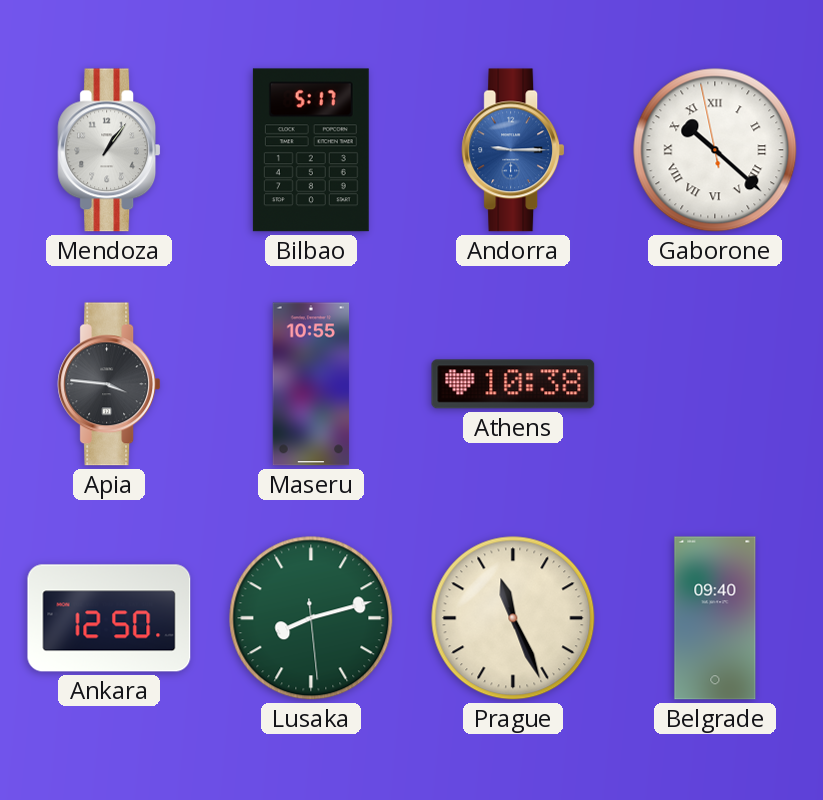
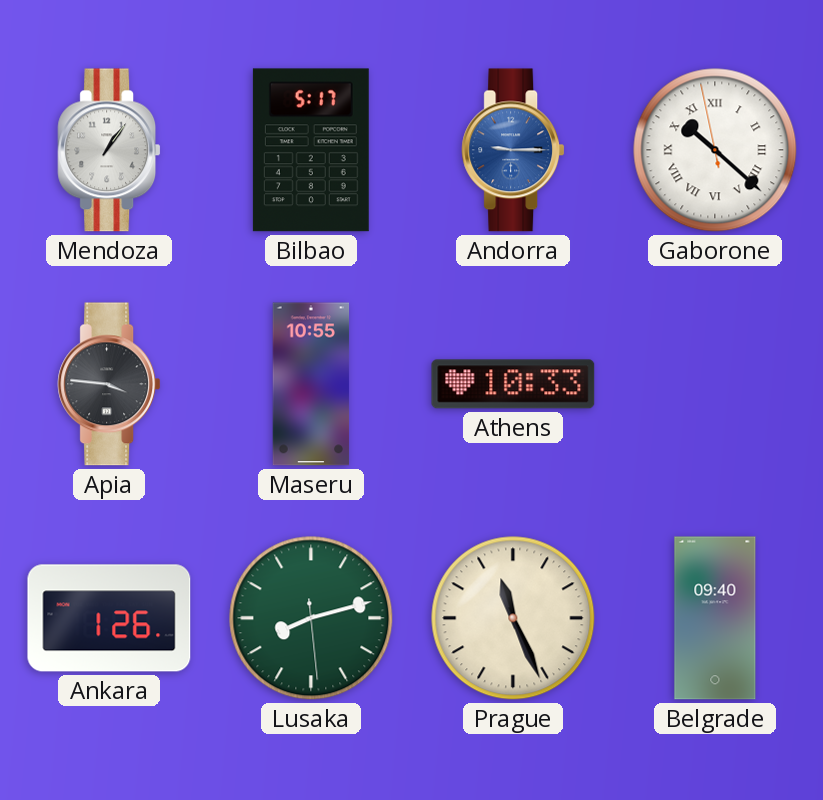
Athens: 10:38 -> 10:33 (513, 384)
Ankara: 12:50 -> 1:26 (109, 618)
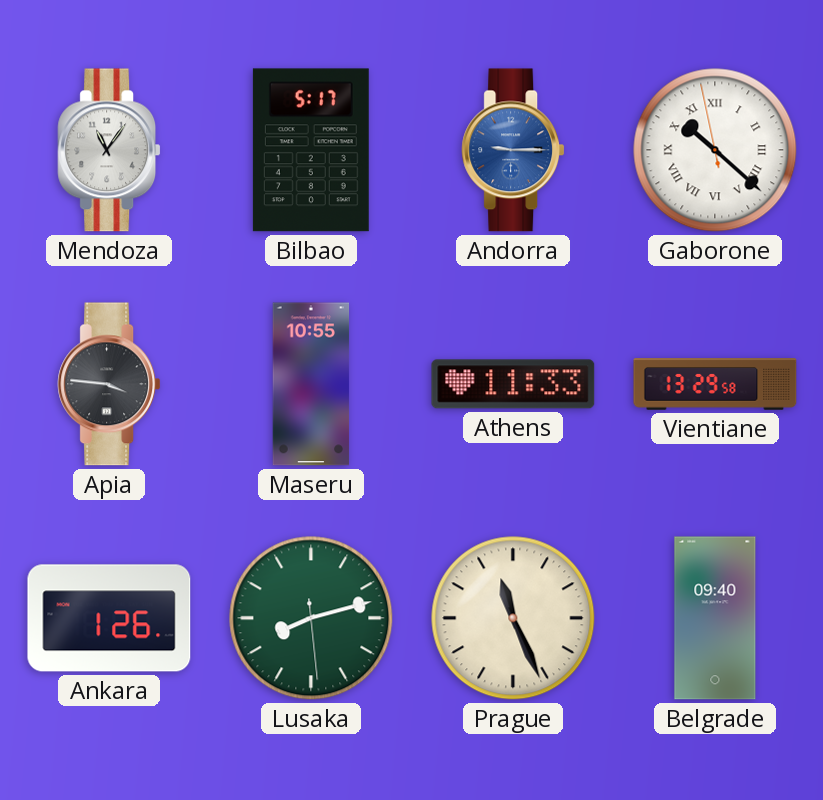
Mendoza: 1:06 -> 11:06 (109, 150)
Athens: 10:33 -> 11:33 (513, 384)
Vientiane: none -> 13:29 (715, 384)
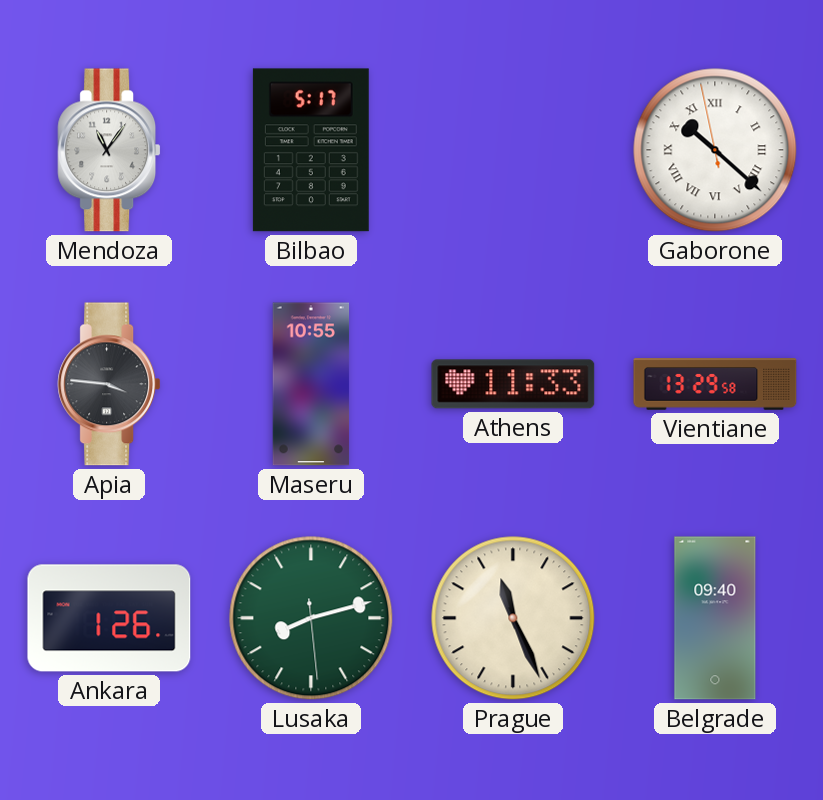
Andorra: 9:15 -> none (513, 150)
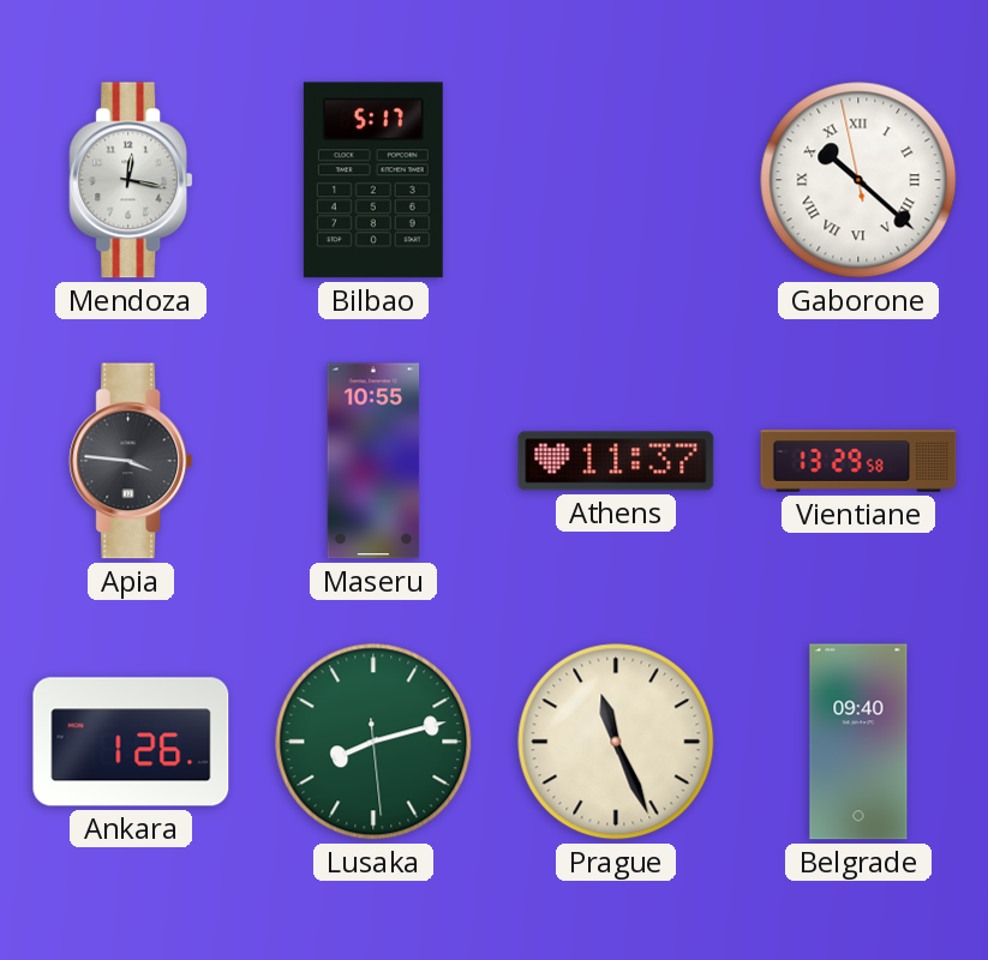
Mendoza: 11:06 -> 12:17 (131, 180)
Athens: 11:33 -> 11:37 (616, 461)
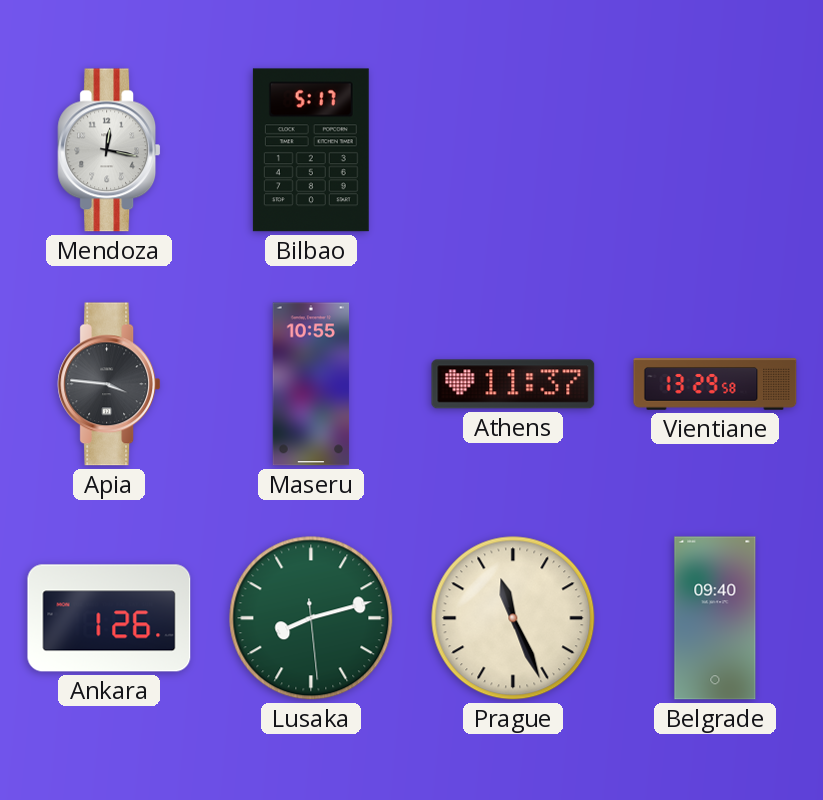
Gaborone: 10:21 -> none (858, 180)
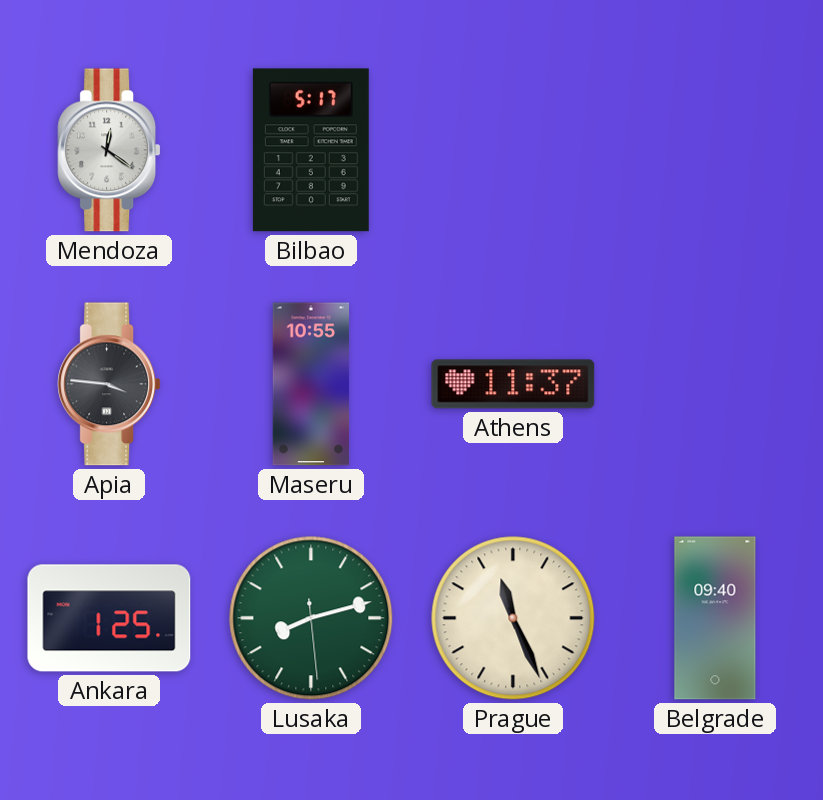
Mendoza: 12:17 -> 12:21 (109, 150)
Vientiane: 13:29 -> none (715, 384)
Ankara: 1:26 -> 1:25 (109, 618)
